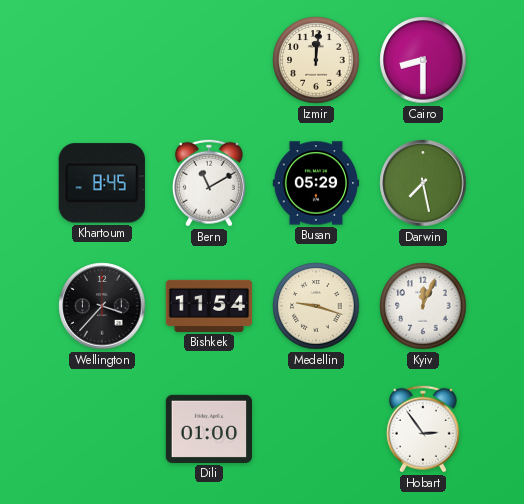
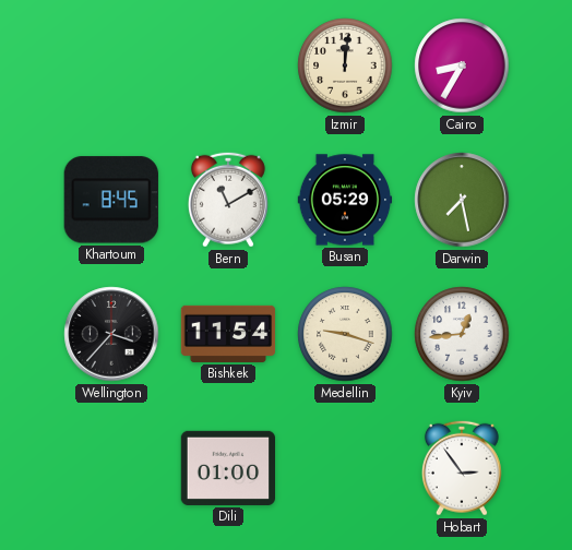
Cairo: 8:30 -> 8:35 (462, 65)
Kyiv: 12:04 -> 12:44 (462, 334)
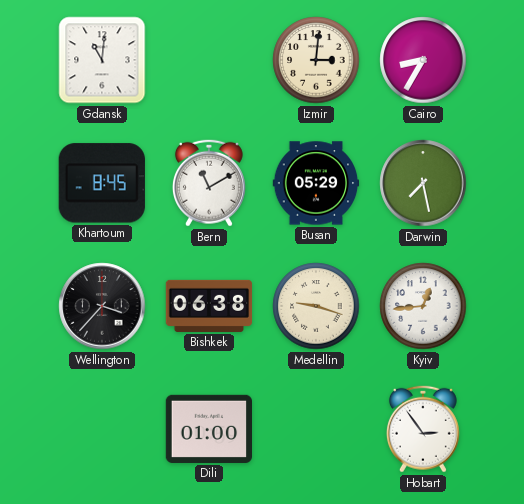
Gdansk: none -> 11:01 (102, 60)
Izmir: 12:01 -> 3:01 (316, 60)
Bishkek: 11:54 -> 06:38 (209, 306)
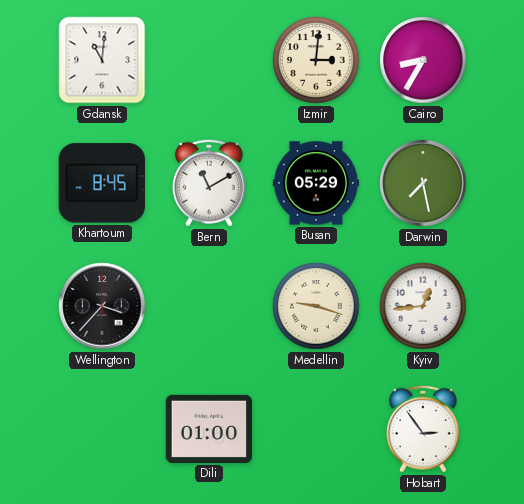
Bishkek: 06:38 -> none (209, 306)
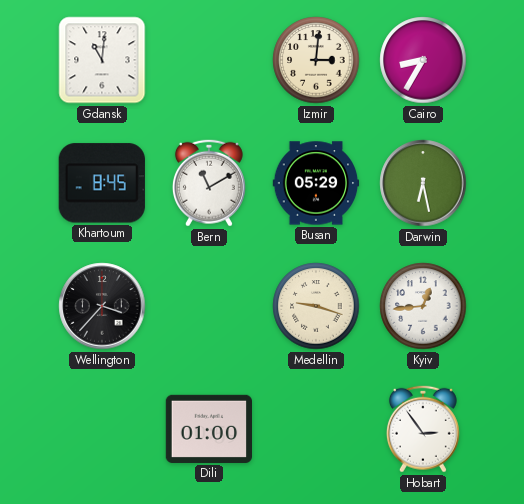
Darwin: 7:28 -> 6:28 (423, 183)
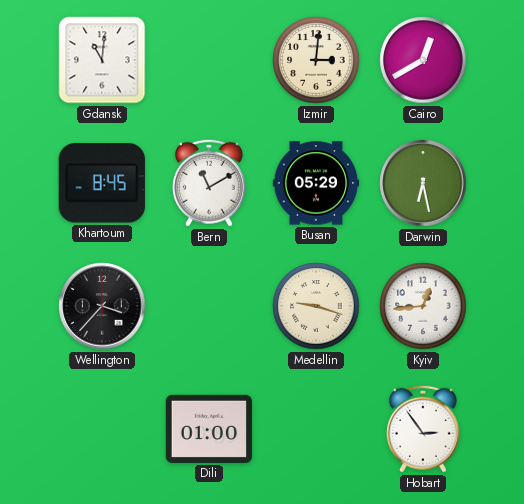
Cairo: 8:35 -> 12:40 (423, 60)
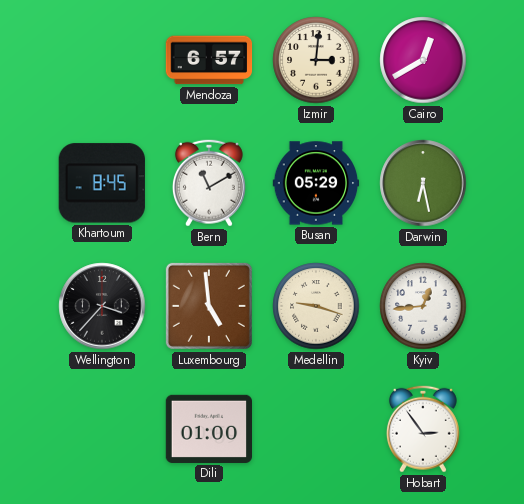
Gdansk: 11:01 -> none (102, 60)
Mendoza: none -> 6:57 (209, 60)
Luxembourg: none -> 4:59 (209, 306)
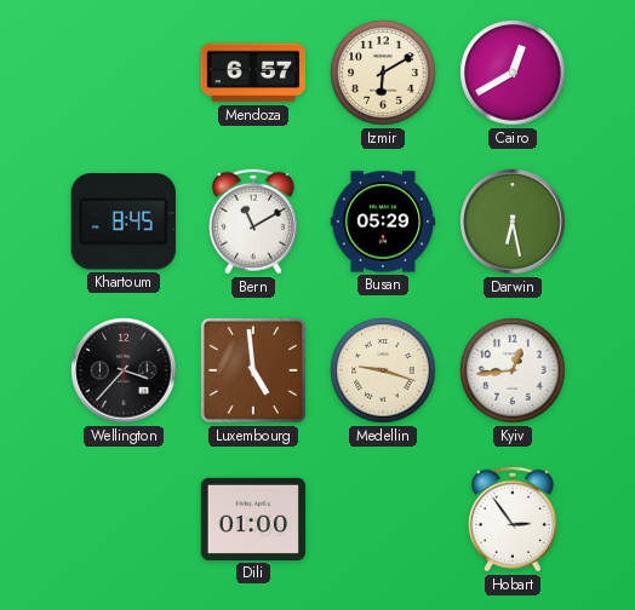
Izmir: 3:01 -> 6:10 (383, 73)
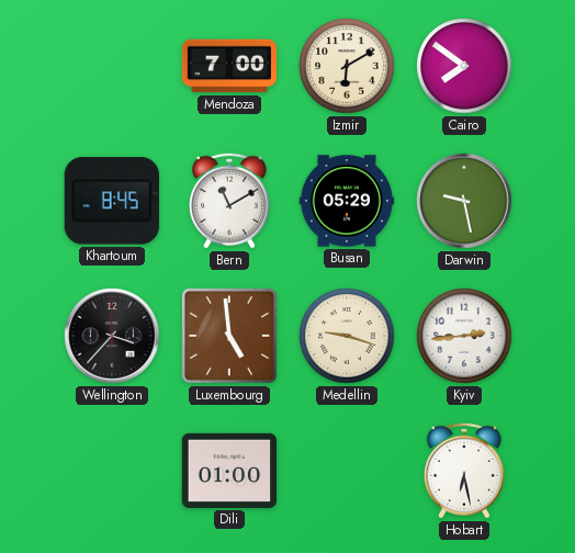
Mendoza: 6:57 -> 7:00 (229, 66)
Cairo: 12:40 -> 7:51 (464, 66)
Darwin: 6:28 -> 9:28 (464, 201)
Kyiv: 12:44 -> 2:44 (464, 336)
Hobart: 2:54 -> 6:28 (464, 471)
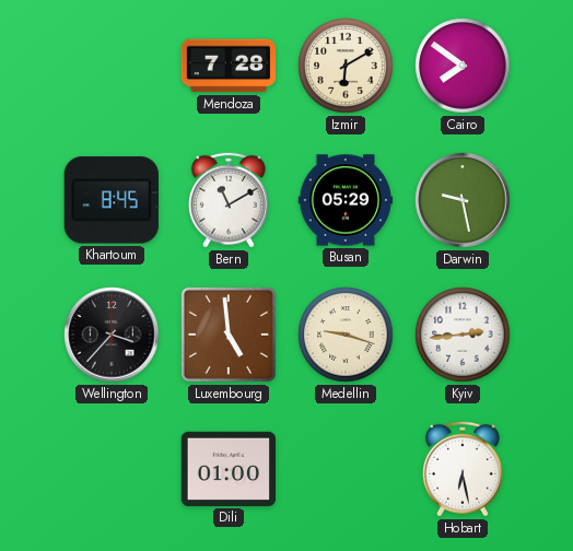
Mendoza: 7:00 -> 7:28 (229, 66)
